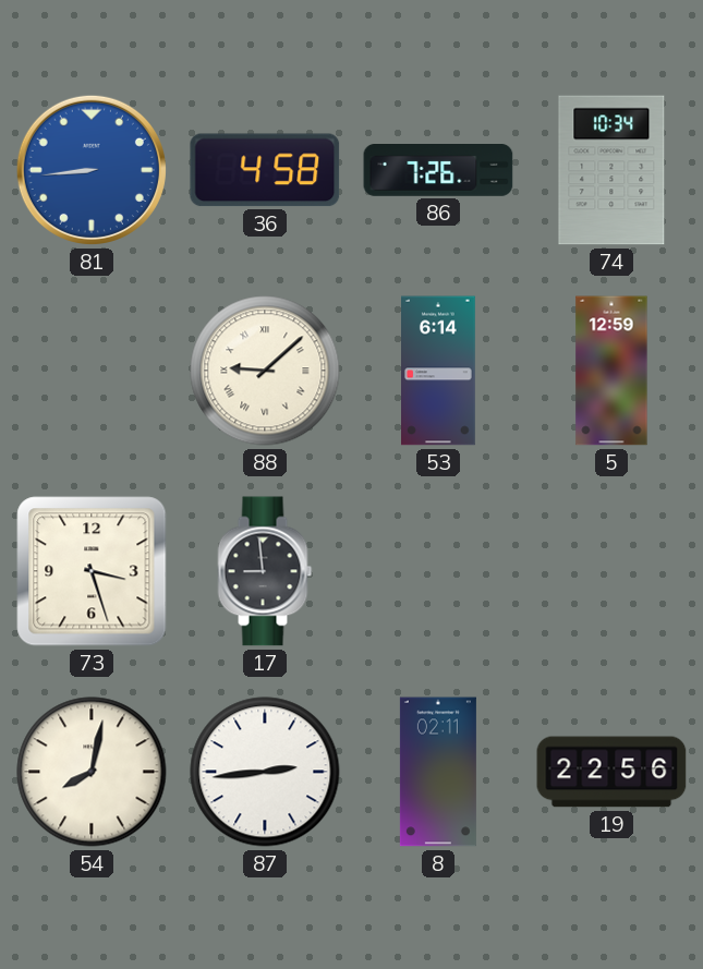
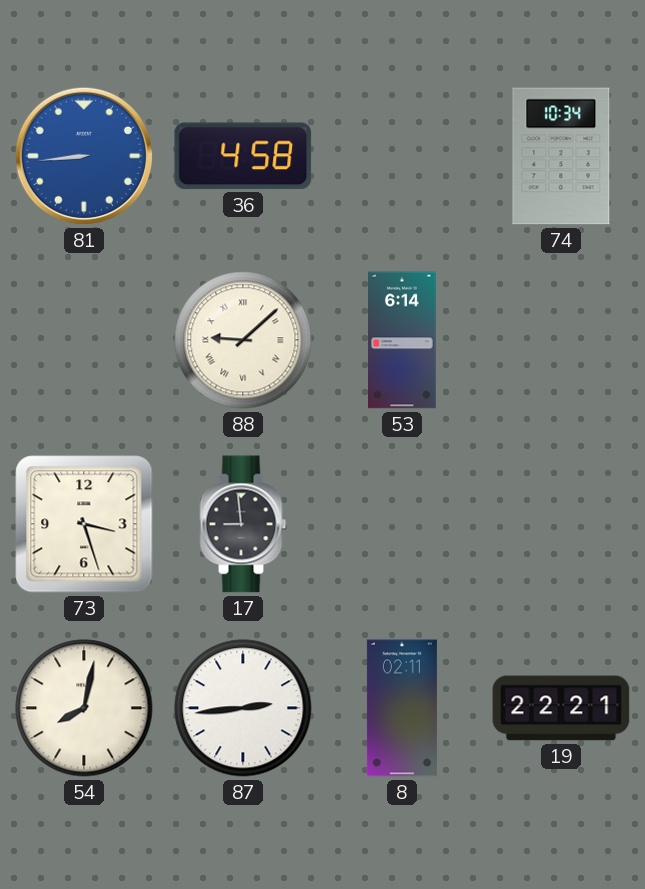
86: 7:26 -> none (438, 171)
5: 12:59 -> none (611, 371)
19: 22:56 -> 22:21 (561, 708)
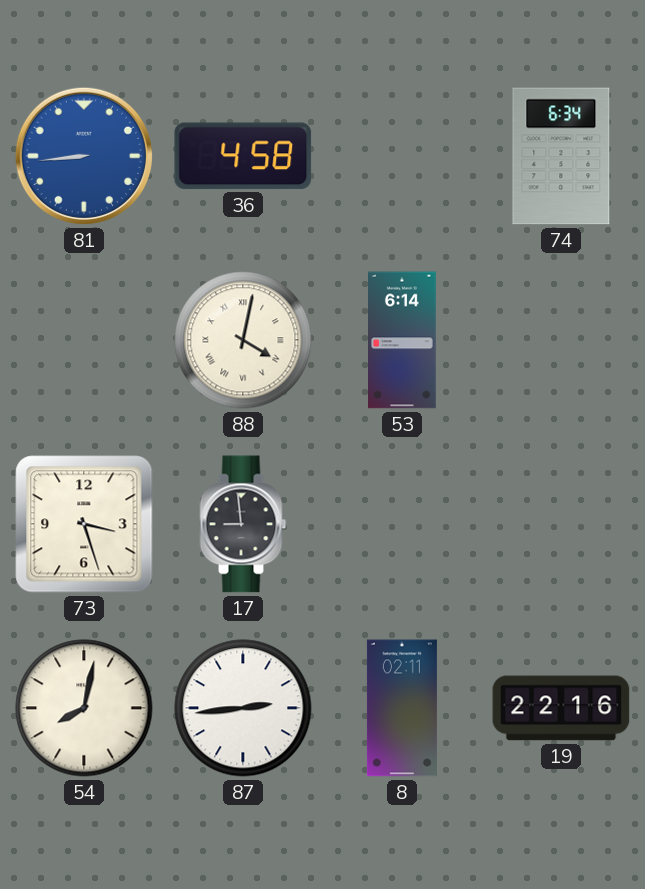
74: 10:34 -> 6:34 (561, 156)
88: 9:08 -> 4:02 (243, 340)
19: 22:21 -> 22:16 (561, 708)
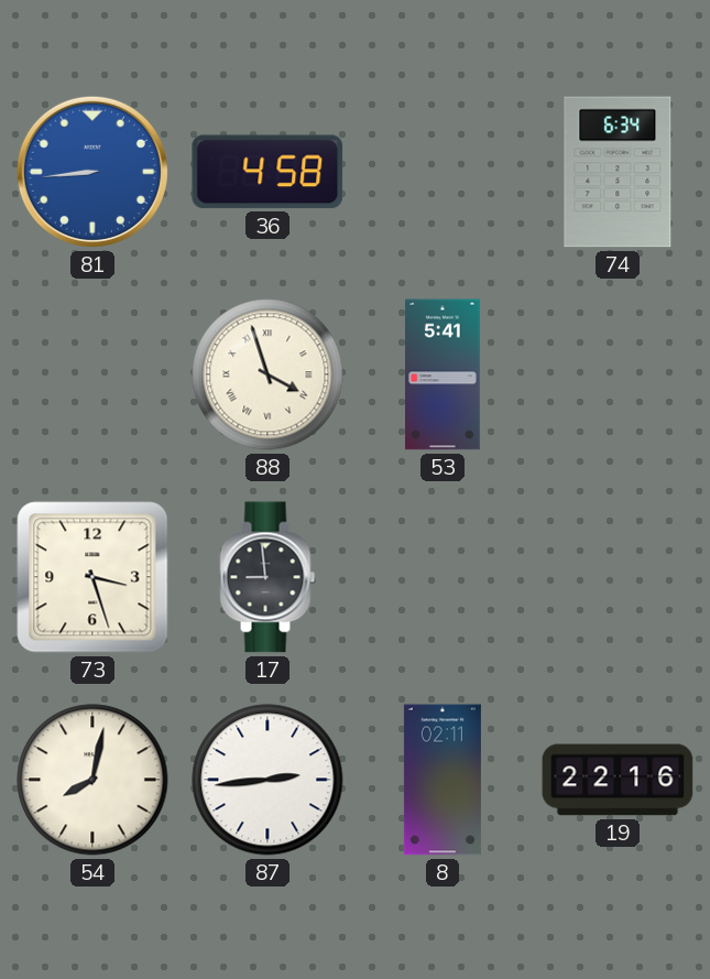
88: 4:02 -> 3:57 (267, 374)
53: 6:14 -> 5:41 (444, 374)
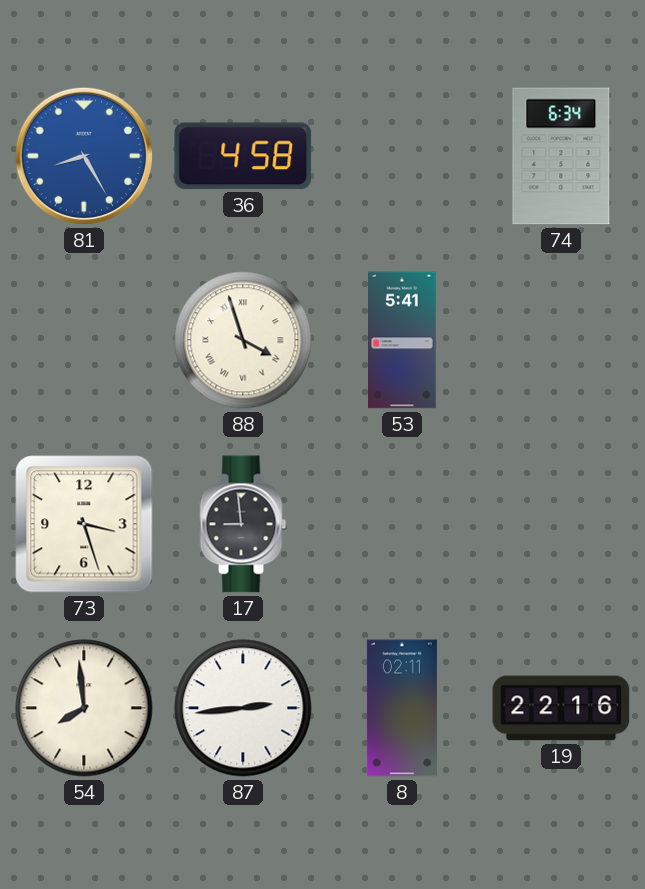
81: 8:44 -> 8:25 (84, 156)
54: 8:02 -> 7:59 (84, 708)
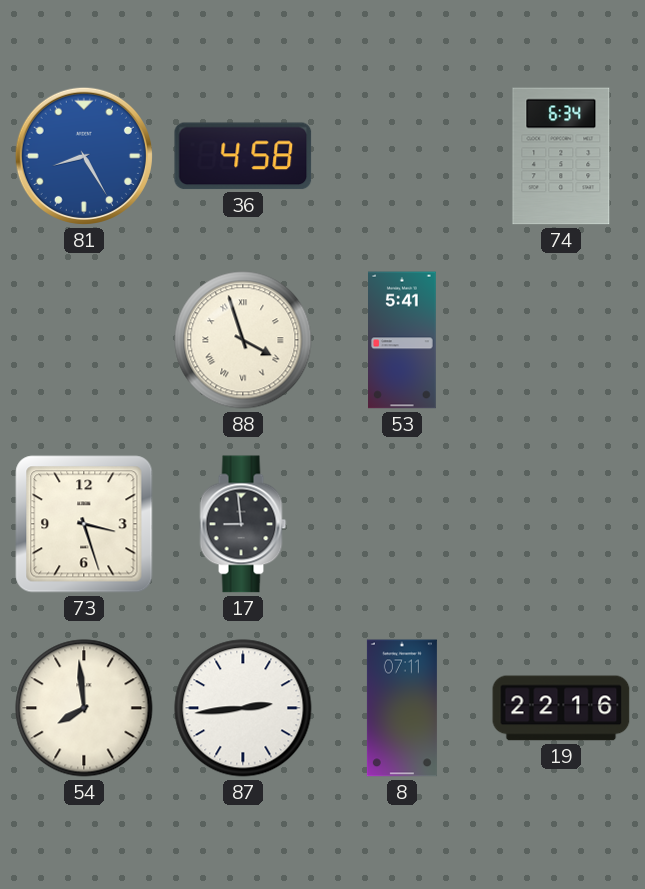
8: 02:11 -> 07:11 (402, 708)
